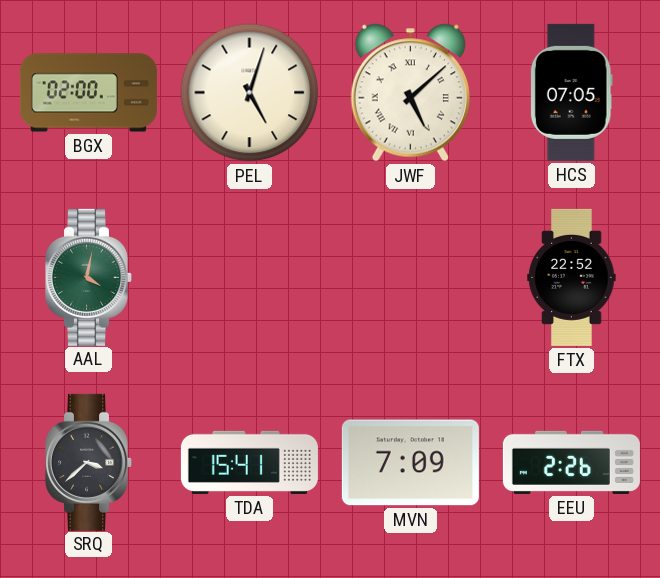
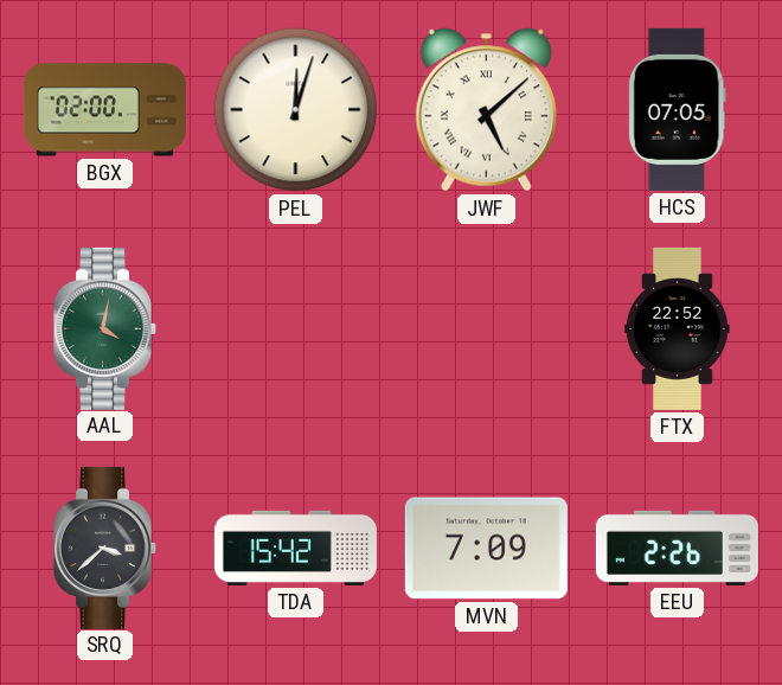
PEL: 5:03 -> 12:03 (296, 110)
TDA: 15:41 -> 15:42 (295, 548)
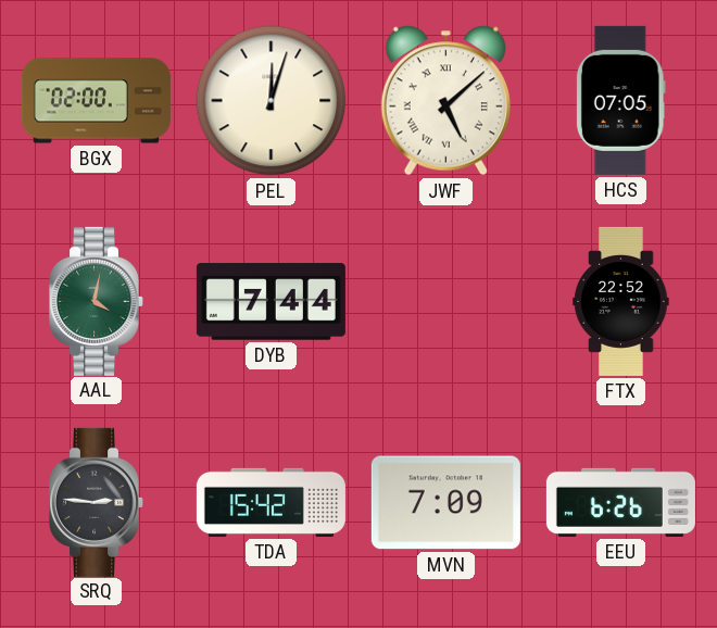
DYB: none -> 7:44 (271, 302)
SRQ: 3:38 -> 2:46 (97, 502)
EEU: 2:26 -> 6:26 (620, 502)
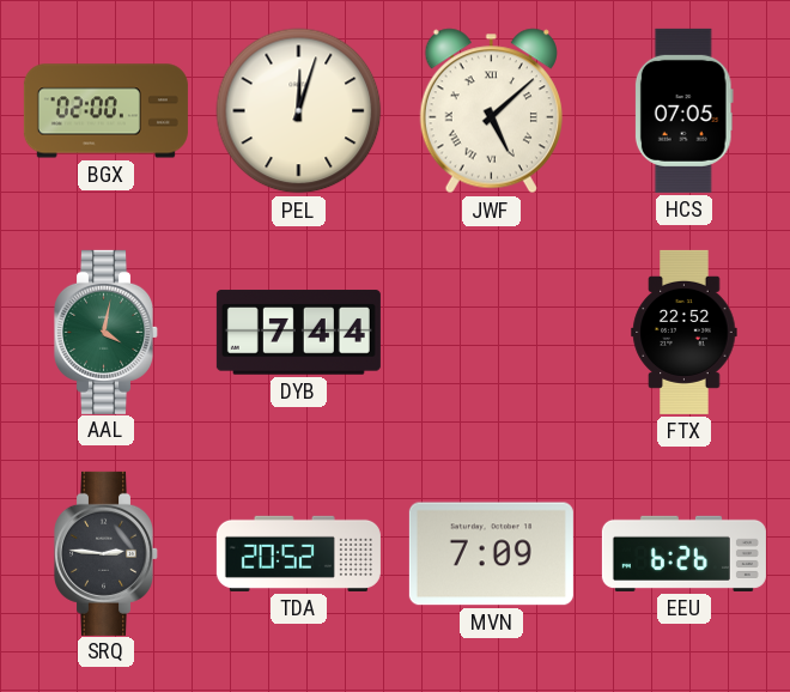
TDA: 15:42 -> 20:52 (298, 553)
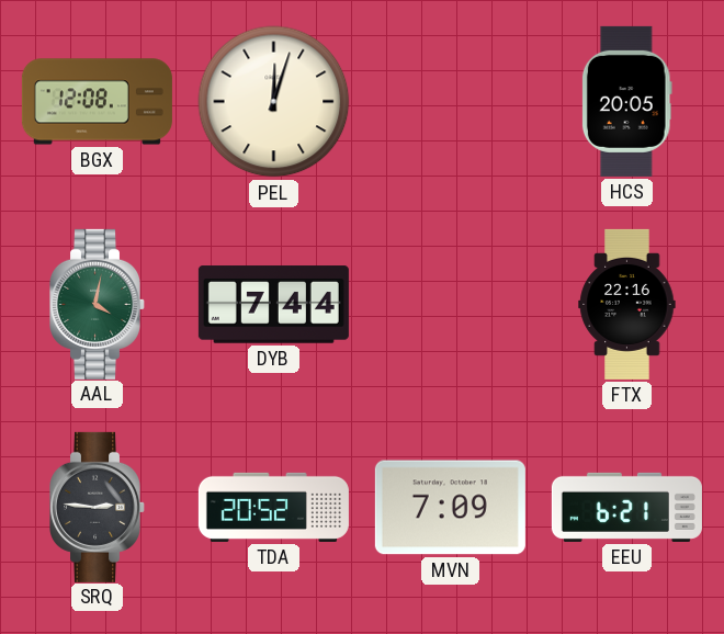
BGX: 02:00 -> 12:08 (97, 102)
JWF: 5:08 -> none (491, 111)
HCS: 07:05 -> 20:05 (626, 101)
FTX: 22:52 -> 22:16 (627, 304)
EEU: 6:26 -> 6:21 (626, 507)
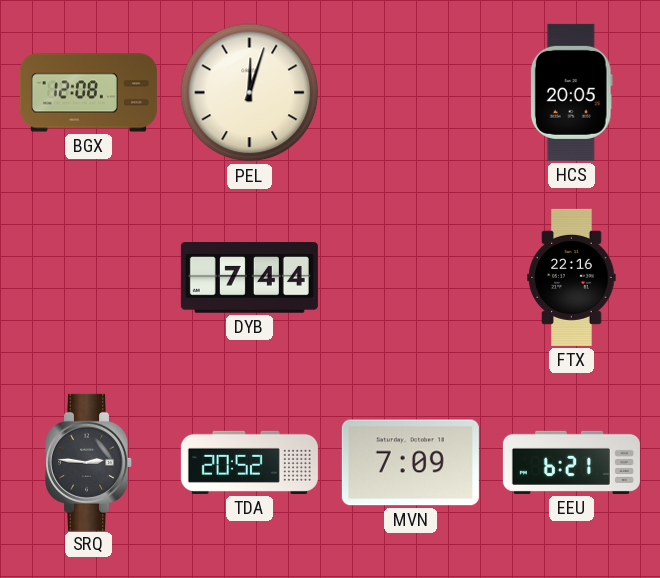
AAL: 4:02 -> none (98, 304)
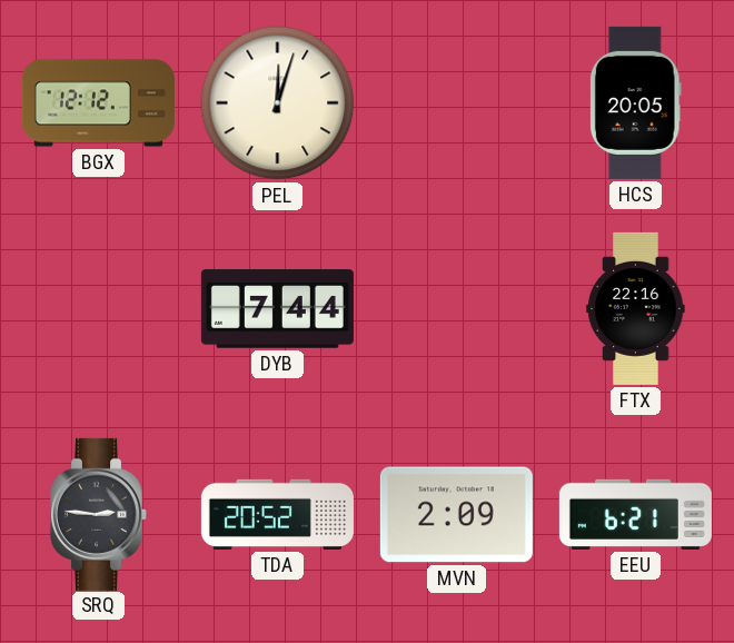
BGX: 12:08 -> 12:12 (98, 103)
MVN: 7:09 -> 2:09 (456, 515)
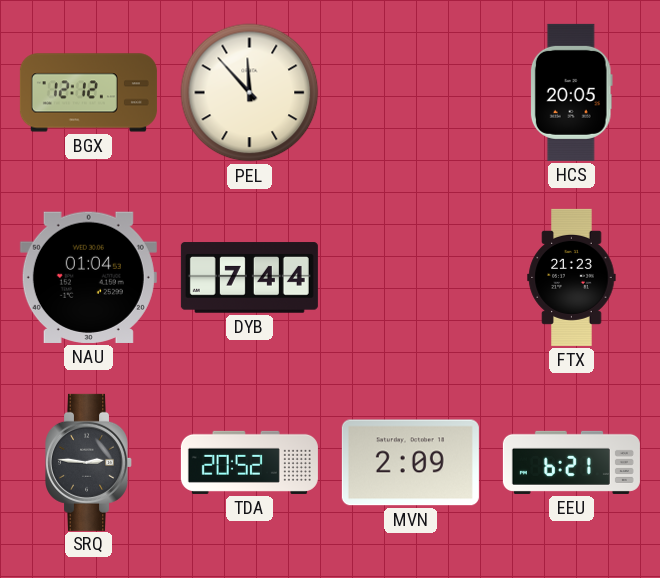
PEL: 12:03 -> 11:53 (250, 93)
NAU: none -> 01:04 (88, 277)
FTX: 22:16 -> 21:23 (572, 277)
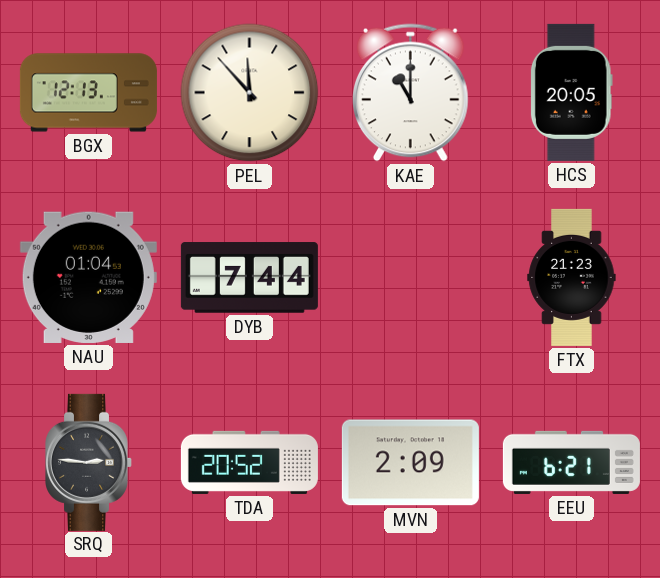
BGX: 12:12 -> 12:13 (88, 93)
KAE: none -> 11:00 (411, 93)
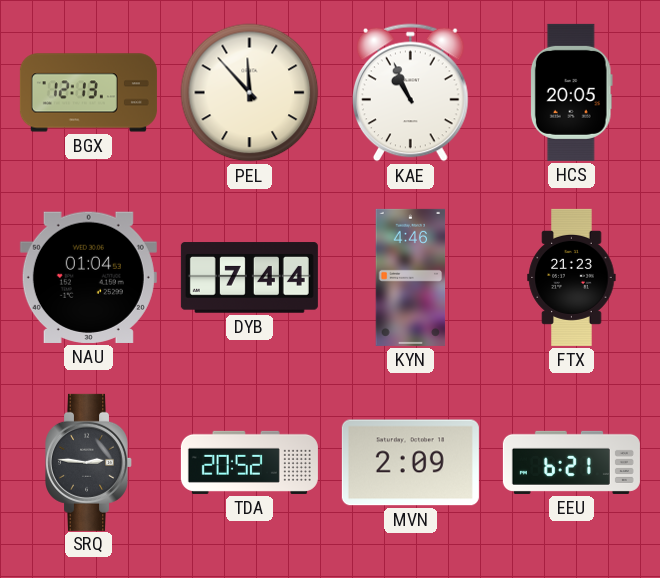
KAE: 11:00 -> 10:56 (411, 93)
KYN: none -> 4:46 (411, 277)
